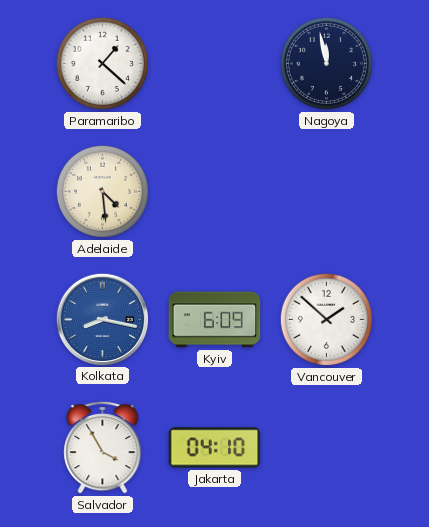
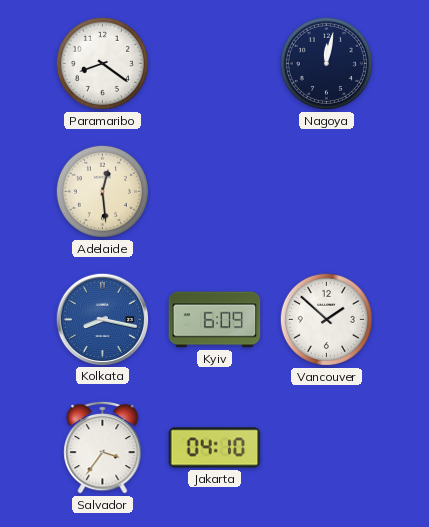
Paramaribo: 1:22 -> 8:21 (102, 63)
Nagoya: 11:58 -> 12:02 (326, 63)
Adelaide: 4:29 -> 12:29 (102, 191)
Salvador: 3:55 -> 3:36 (103, 447)
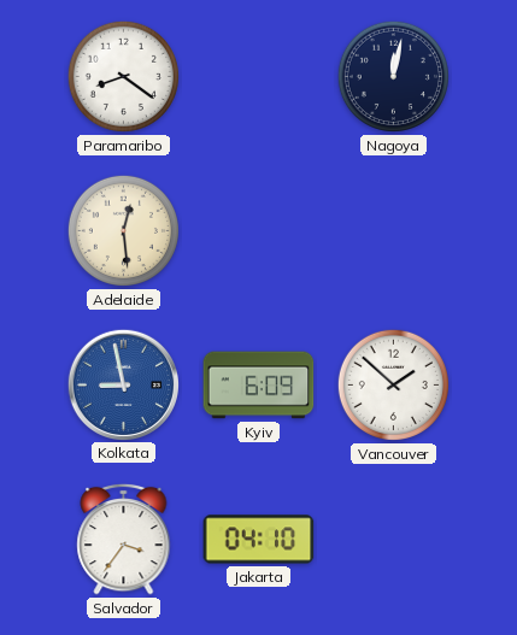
Kolkata: 8:17 -> 8:58 (123, 384)
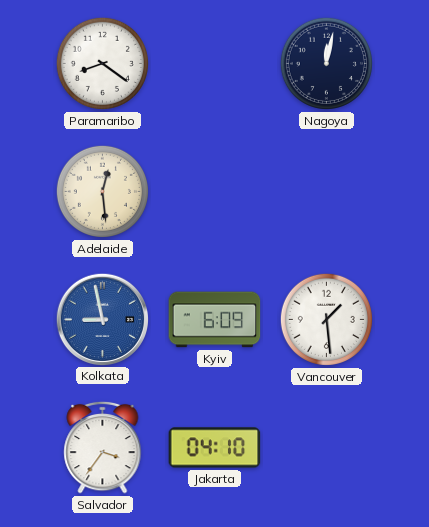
Vancouver: 1:52 -> 1:29 (326, 319)
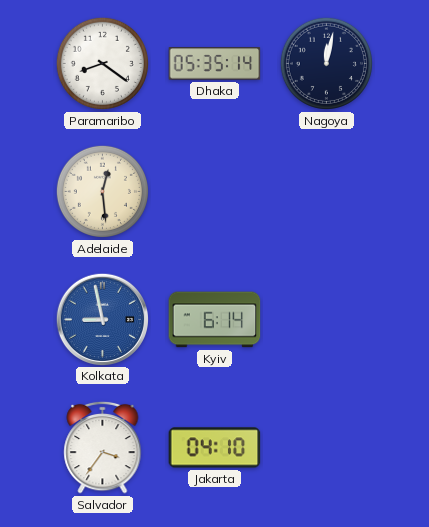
Dhaka: none -> 05:35 (215, 64)
Kyiv: 6:09 -> 6:14 (215, 320)
Vancouver: 1:29 -> none (326, 319)
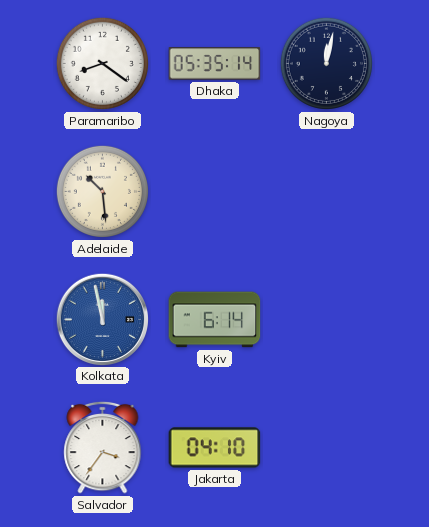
Adelaide: 12:29 -> 10:29 (102, 191)
Kolkata: 8:58 -> 11:58 (102, 319)
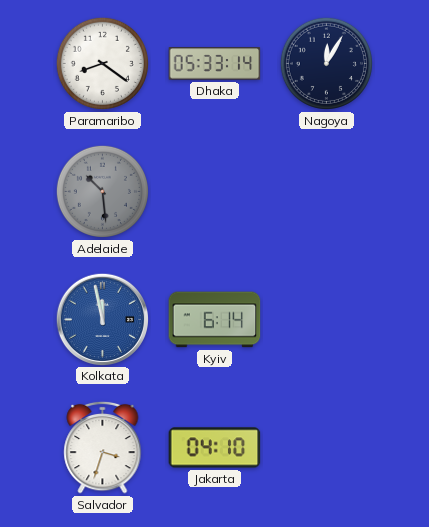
Dhaka: 05:35 -> 05:33 (215, 64)
Nagoya: 12:02 -> 12:05 (326, 63)
Adelaide dial: cream -> grey (102, 191)
Salvador: 3:36 -> 3:33 (103, 447)
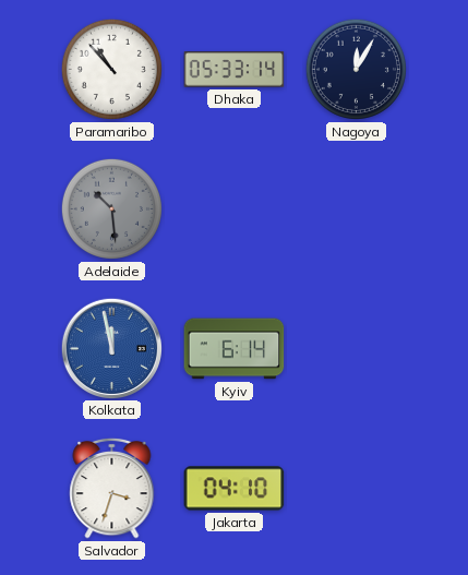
Paramaribo: 8:21 -> 10:53 (111, 69)
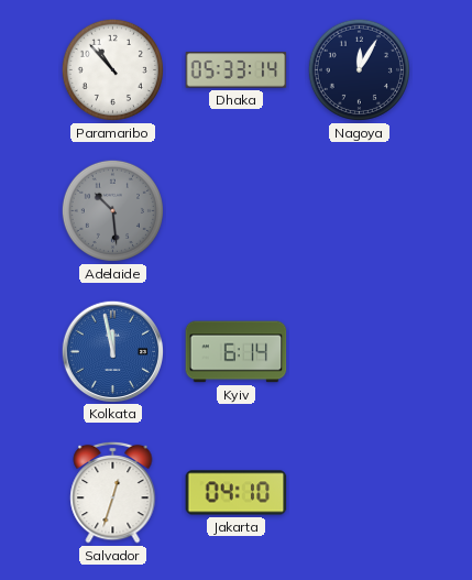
Salvador: 3:33 -> 12:33 (113, 492)
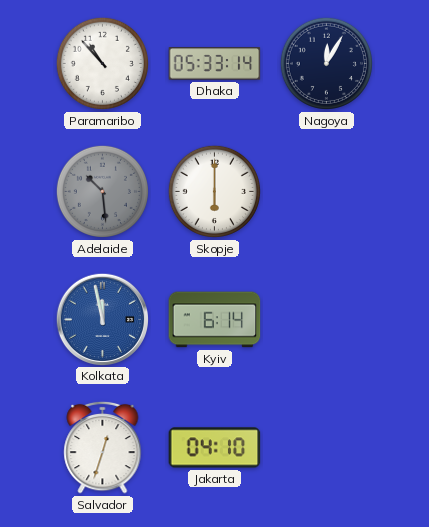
Skopje: none -> 6:00 (214, 191)
